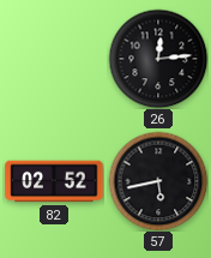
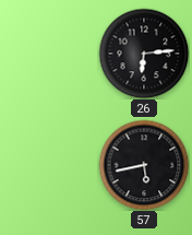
26: 12:14 -> 6:14 (144, 54)
82: 02:52 -> none (54, 181)
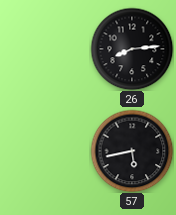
26: 6:14 -> 8:14 (132, 49)
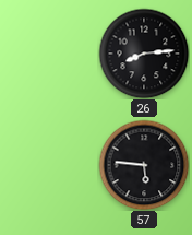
57: 5:43 -> 5:46 (144, 165)
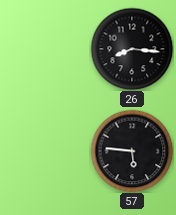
26: 8:14 -> 8:16 (132, 49)
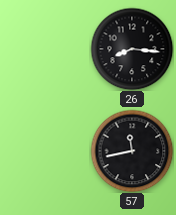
57: 5:46 -> 11:43 (132, 151)
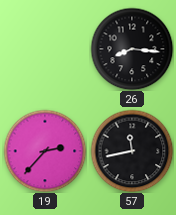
19: none -> 2:37 (45, 151)
